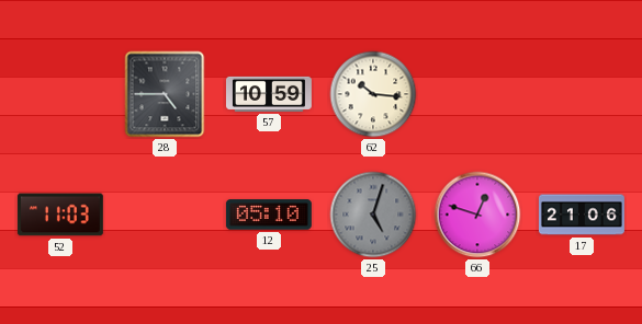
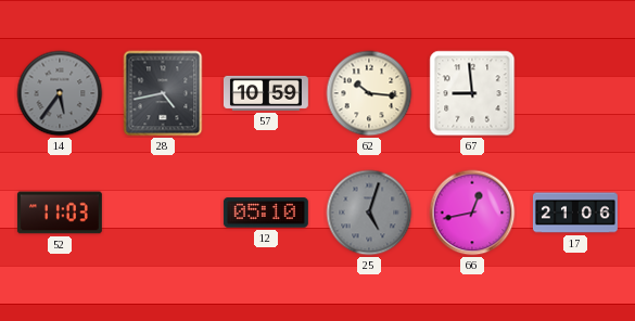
14: none -> 5:36 (60, 93)
28: 4:45 -> 4:43 (163, 93)
67: none -> 8:59 (472, 93)
66: 12:48 -> 12:43 (472, 213)
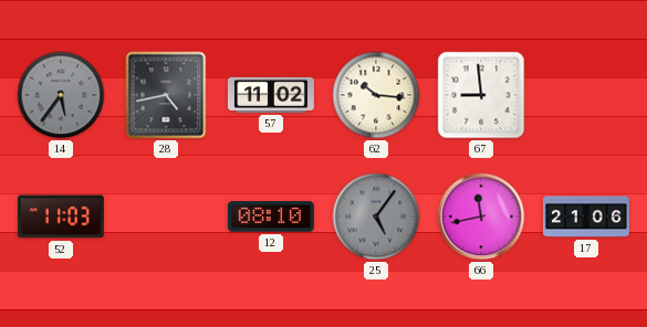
57: 10:59 -> 11:02 (271, 95)
12: 05:10 -> 08:10 (271, 217)
25: 5:03 -> 5:06 (376, 217)
66: 12:43 -> 11:43 (481, 217)
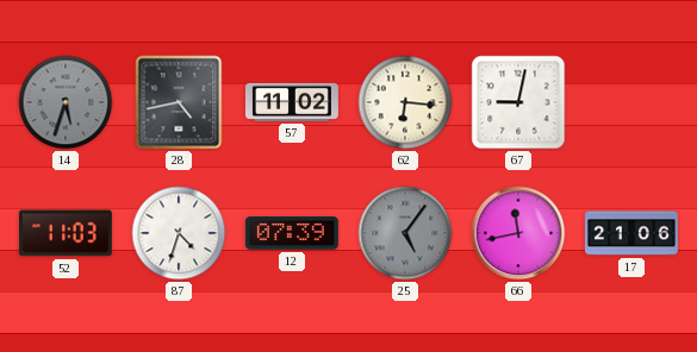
14: 5:36 -> 5:33 (66, 102)
62: 10:16 -> 6:16 (405, 102)
67: 8:59 -> 9:02 (518, 102)
87: none -> 4:33 (179, 233)
12: 08:10 -> 07:39 (292, 233)
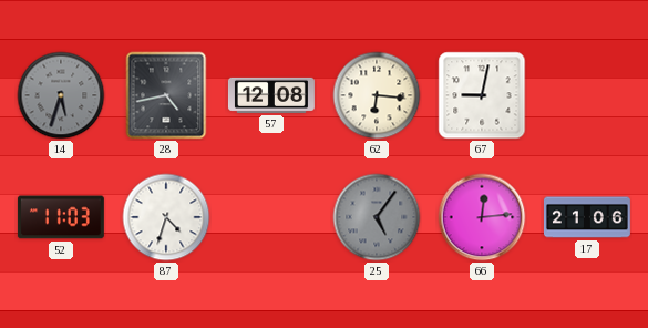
57: 11:02 -> 12:08 (271, 95)
12: 07:39 -> none (292, 233)
66: 11:43 -> 12:14 (482, 217)
